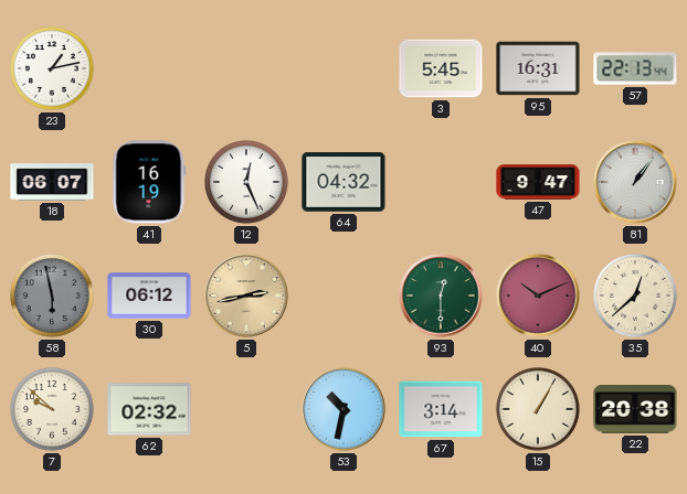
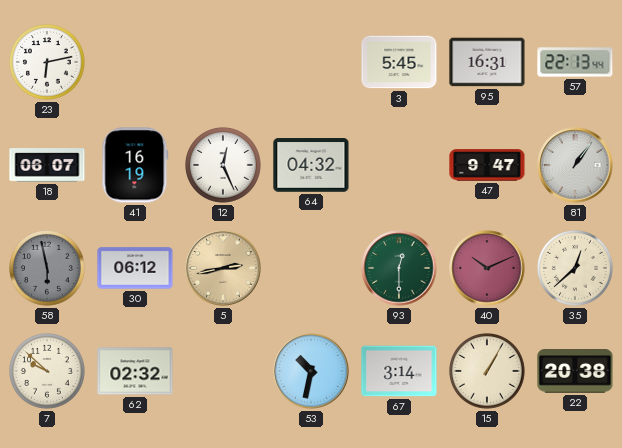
23: 1:13 -> 6:13 (48, 63)
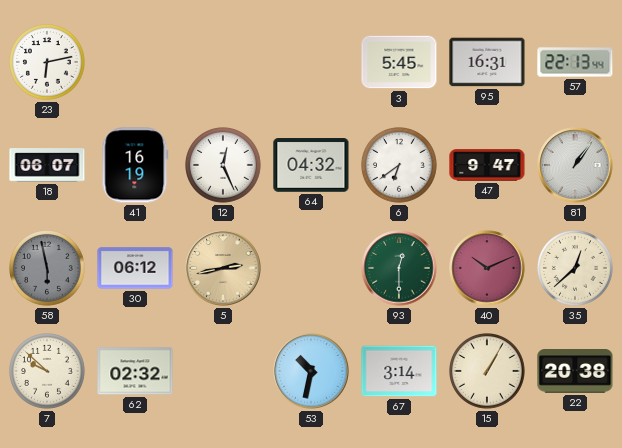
6: none -> 6:39 (400, 166)
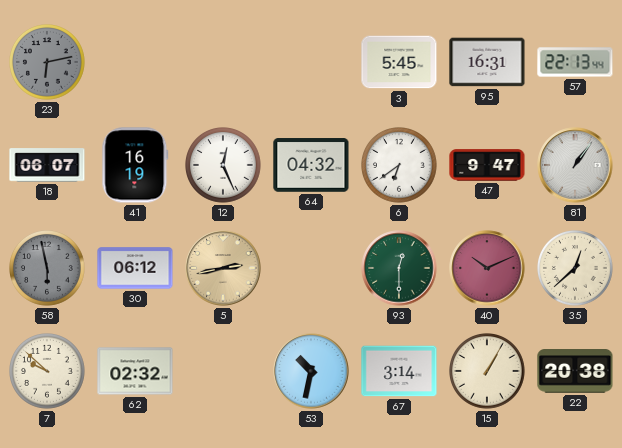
23 dial: white -> grey (48, 63)
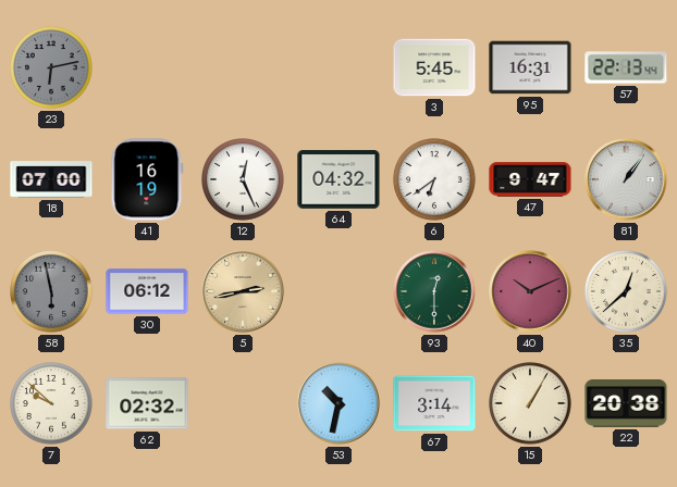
18: 06:07 -> 07:00 (51, 179)
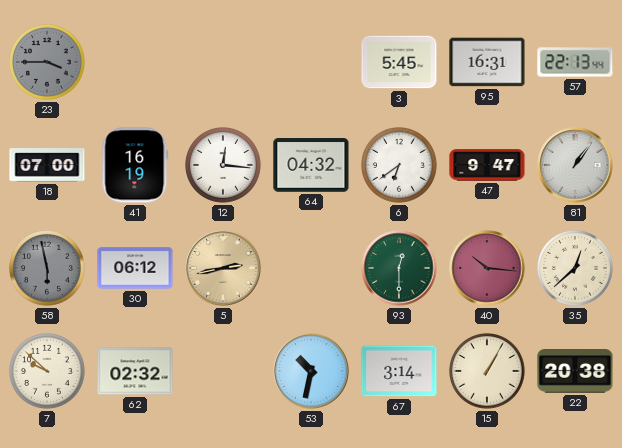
23: 6:13 -> 3:45 (48, 63)
12: 12:26 -> 12:16 (224, 166)
40: 10:11 -> 10:16 (487, 268)
